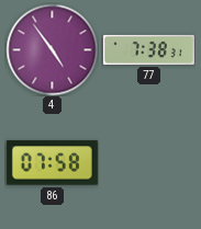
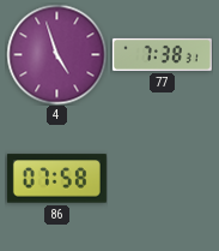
4: 4:54 -> 4:57 (56, 54)
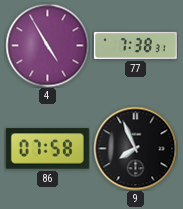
4: 4:57 -> 4:55 (47, 45)
9: none -> 7:56 (135, 148)
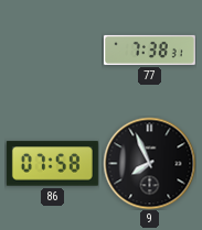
4: 4:55 -> none (47, 45)
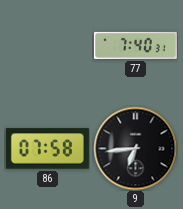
77: 7:38 -> 7:40 (135, 45)
9: 7:56 -> 6:44 (135, 148)
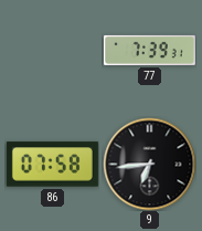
77: 7:40 -> 7:39 (149, 50)
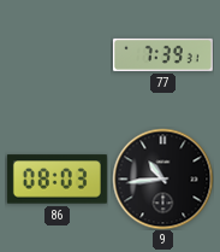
86: 07:58 -> 08:03 (57, 180)
9: 6:44 -> 10:44 (162, 178)
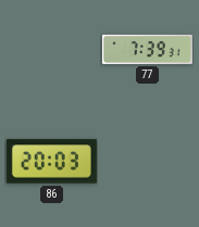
86: 08:03 -> 20:03 (51, 162)
9: 10:44 -> none (162, 178)
